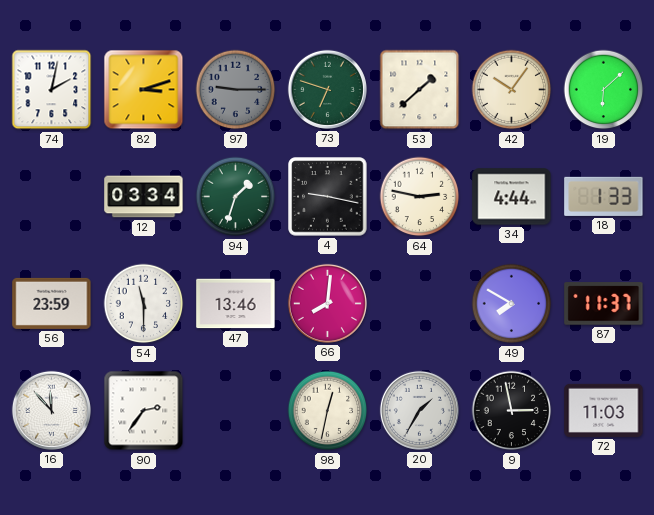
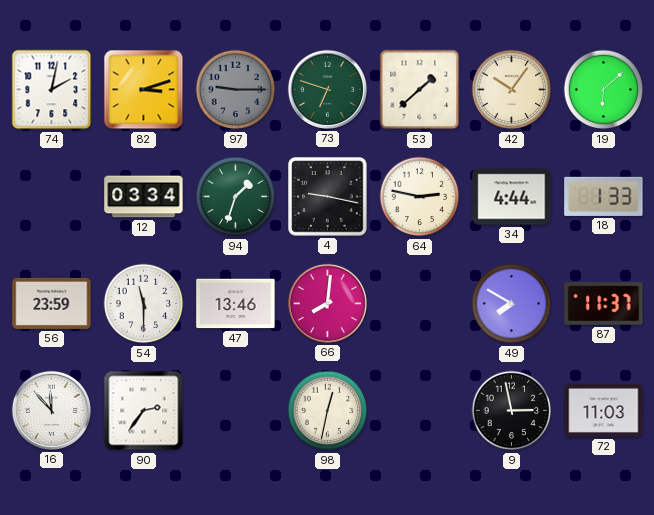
20: 1:35 -> none (419, 410)
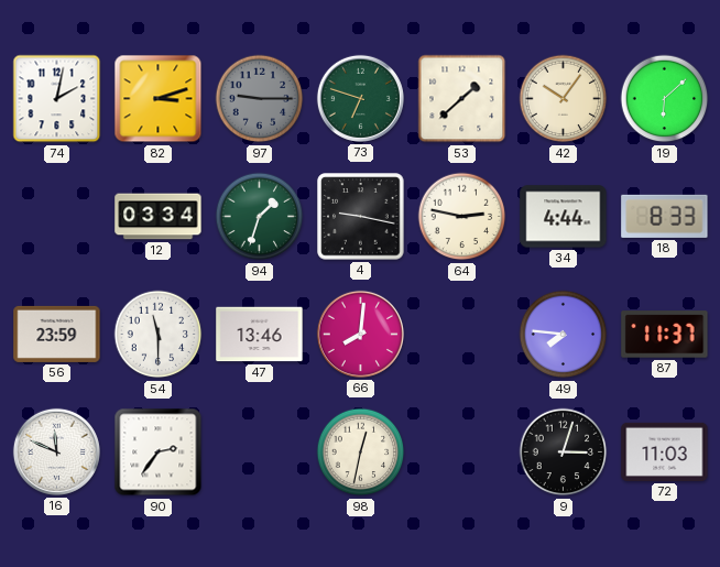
18: 1:33 -> 8:33 (665, 216)
49: 7:50 -> 7:46 (564, 335)
16: 11:53 -> 11:49 (56, 451)
9: 2:58 -> 3:03 (564, 452)
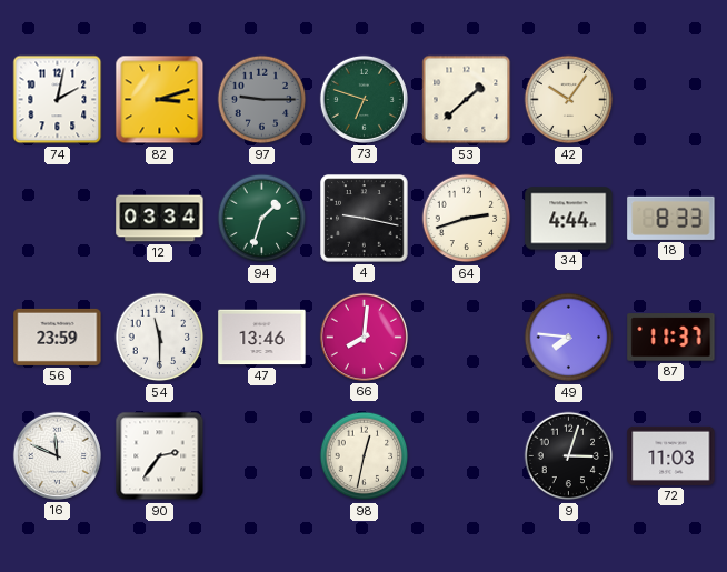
19: 6:08 -> none (665, 99)
64: 2:47 -> 2:42 (467, 219)
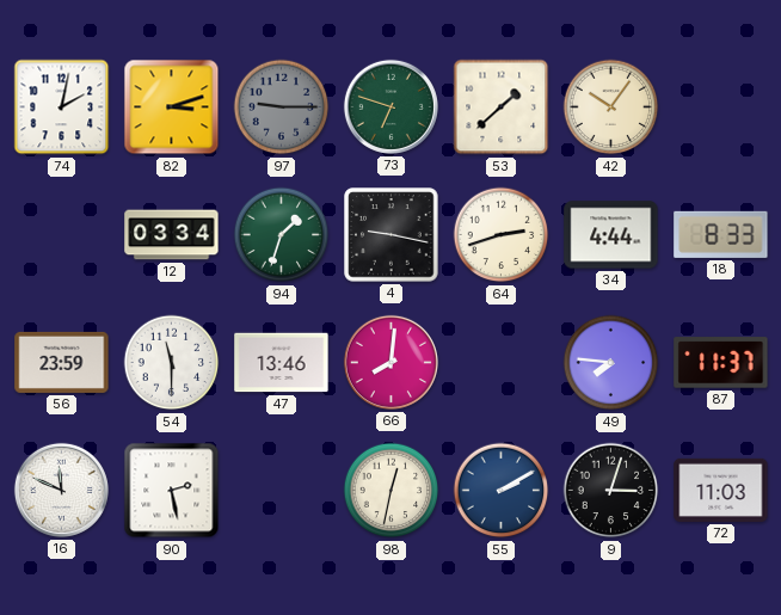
90: 2:36 -> 2:28 (172, 491)
55: none -> 2:10 (502, 491)
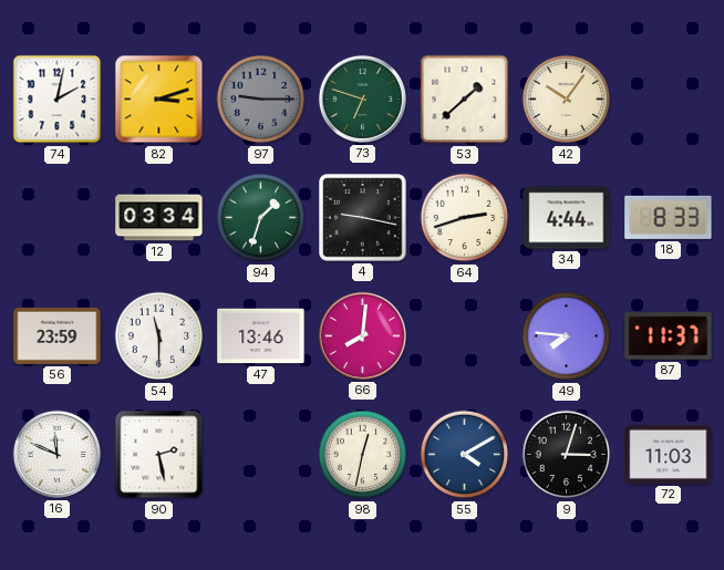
55: 2:10 -> 4:10 (465, 455)
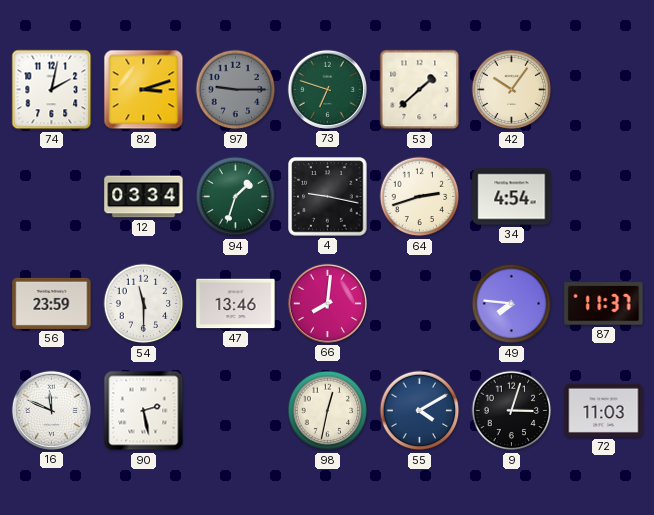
34: 4:44 -> 4:54 (512, 197)
18: 8:33 -> none (669, 217)
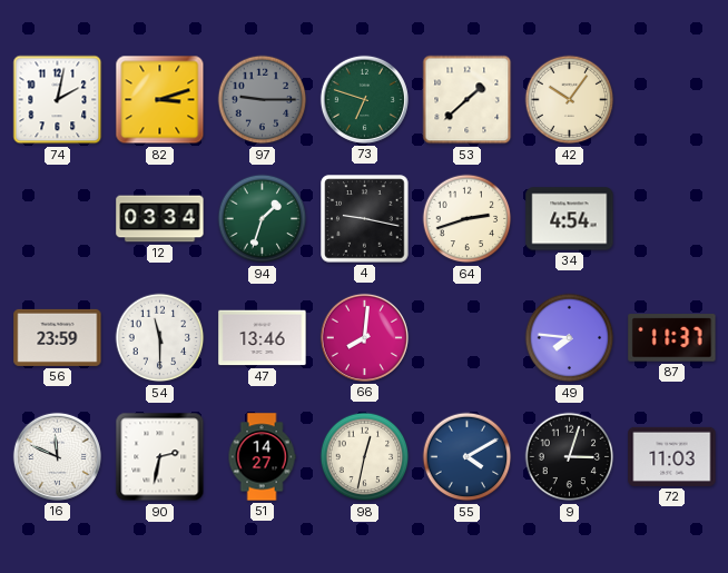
90: 2:28 -> 2:32 (160, 457)
51: none -> 14:27 (262, 457)
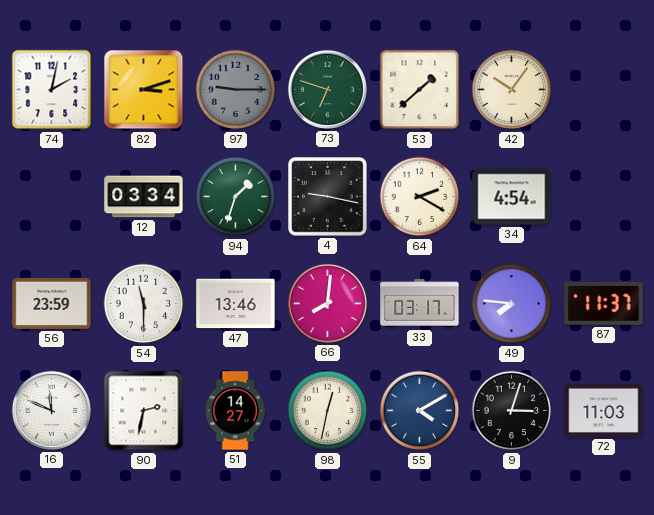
64: 2:42 -> 2:20 (420, 197)
33: none -> 03:17 (420, 304)
